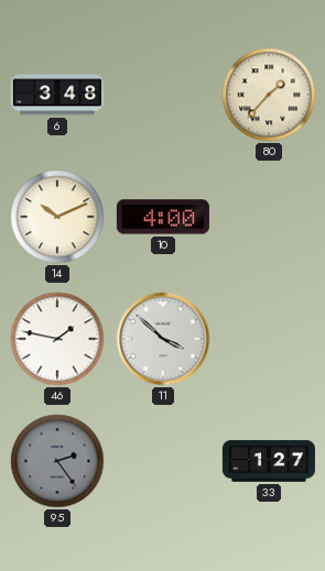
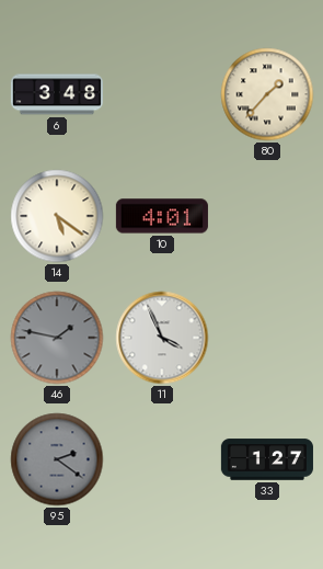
14: 10:11 -> 5:21 (57, 216)
10: 4:00 -> 4:01 (162, 216)
46 dial: white -> grey (57, 338)
11: 3:52 -> 3:56 (162, 338)
95: 2:24 -> 2:21 (57, 459)
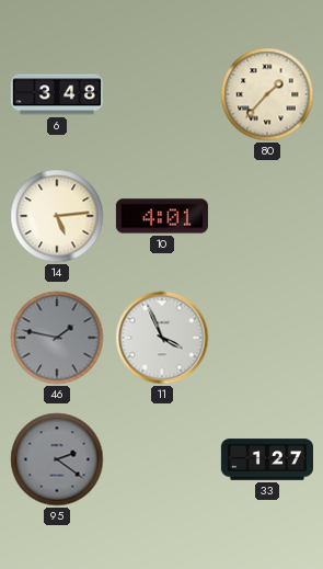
14: 5:21 -> 5:14 (57, 216)
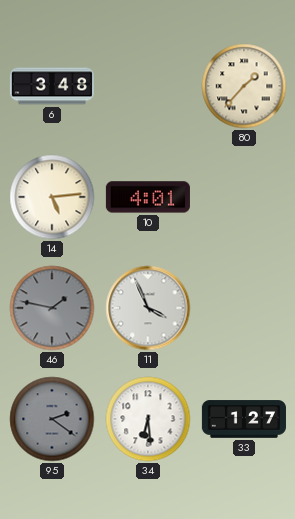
34: none -> 6:29 (148, 419)
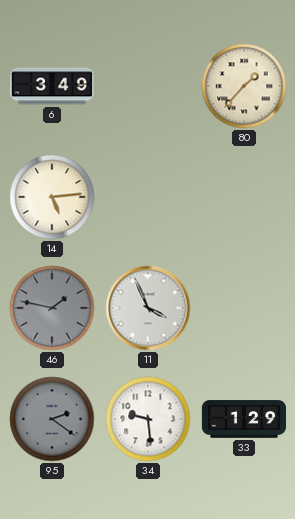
6: 3:48 -> 3:49 (52, 86)
10: 4:01 -> none (148, 197)
34: 6:29 -> 9:29 (148, 419)
33: 1:27 -> 1:29 (244, 419)
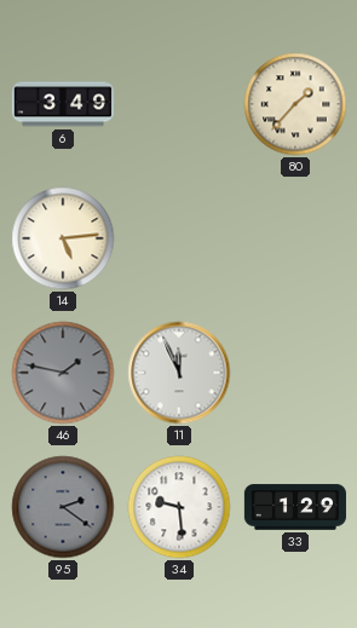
11: 3:56 -> 11:56 (179, 373)
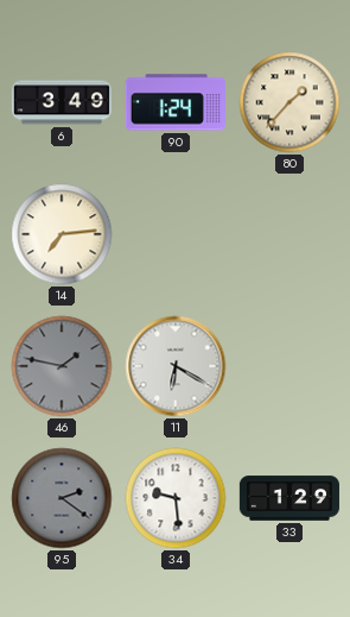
90: none -> 1:24 (176, 102)
14: 5:14 -> 7:14 (62, 234)
11: 11:56 -> 6:20 (176, 366)
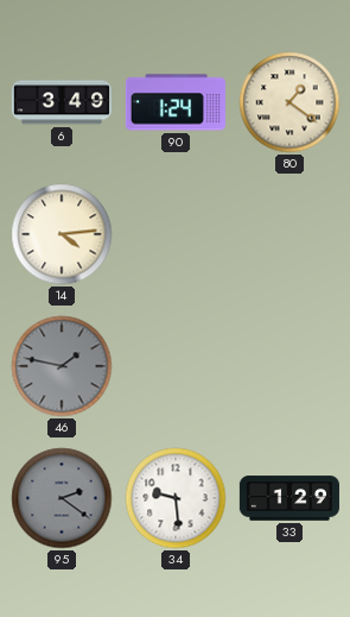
80: 1:37 -> 1:21 (289, 102)
14: 7:14 -> 4:14 (62, 234)
11: 6:20 -> none (176, 366)
